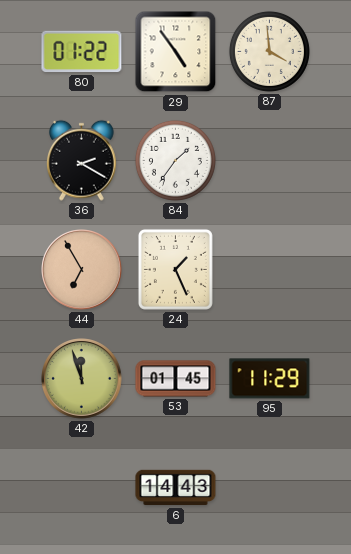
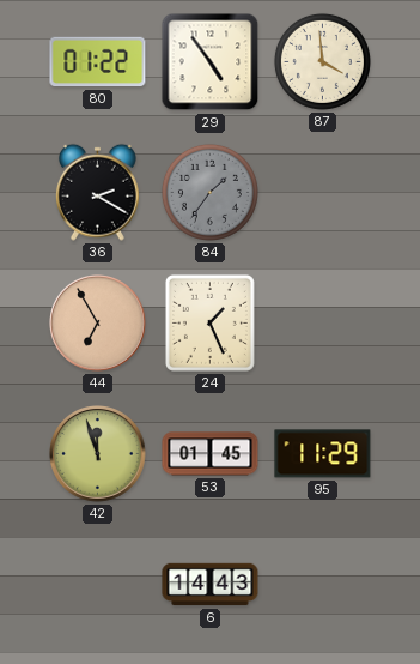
84 dial: white -> grey (209, 192)
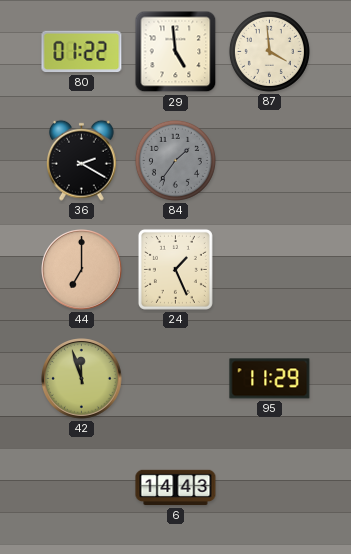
29: 4:54 -> 4:59 (176, 52)
44: 6:55 -> 7:00 (82, 270)
53: 01:45 -> none (211, 454)
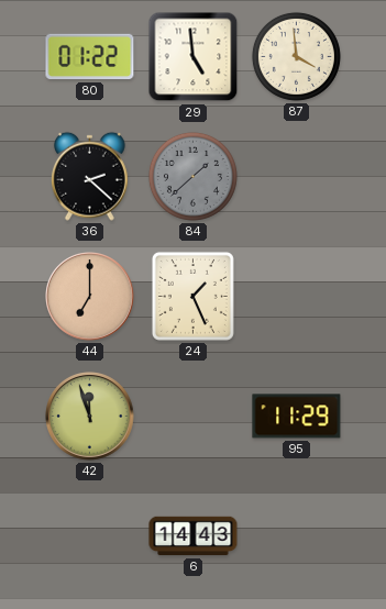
36: 2:20 -> 2:22 (89, 176)
84: 1:36 -> 1:38 (192, 176)
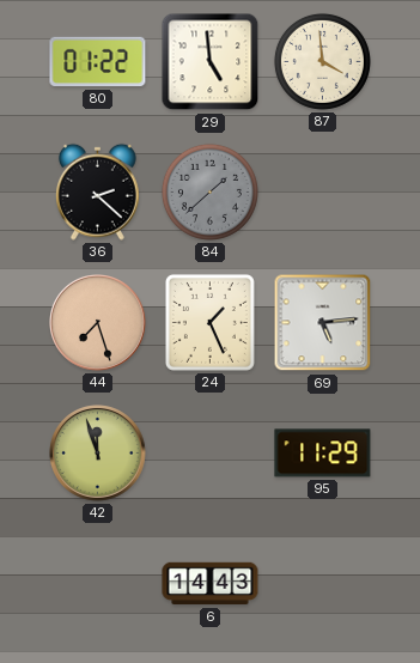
44: 7:00 -> 7:27 (98, 323)
69: none -> 5:14 (323, 323)
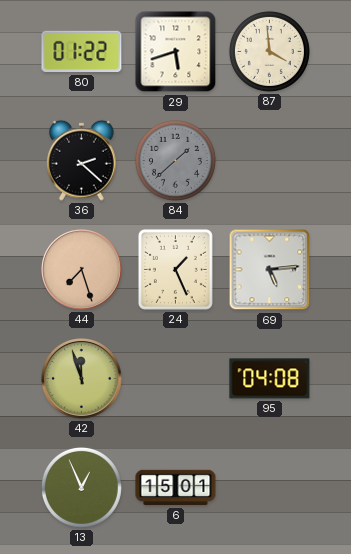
29: 4:59 -> 5:42 (176, 52)
95: 11:29 -> 04:08 (270, 379)
13: none -> 12:56 (81, 487)
6: 14:43 -> 15:01 (176, 488)
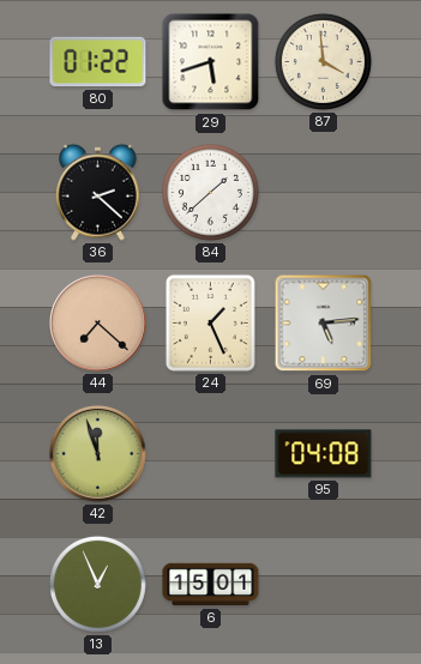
84 dial: grey -> white (210, 192)
44: 7:27 -> 7:22 (98, 324)
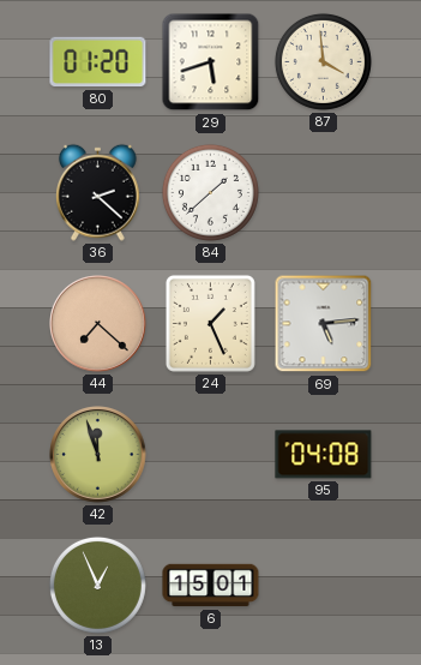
80: 01:22 -> 01:20 (98, 62)
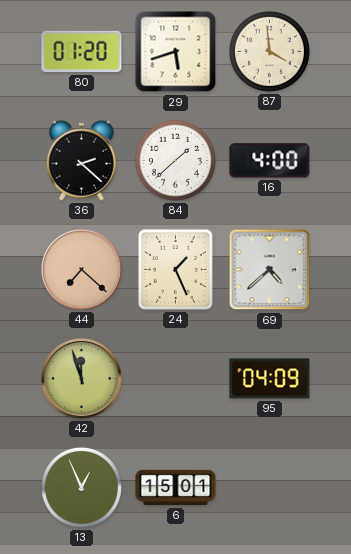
16: none -> 4:00 (270, 161)
69: 5:14 -> 4:38 (270, 270)
95: 04:08 -> 04:09 (270, 379)
